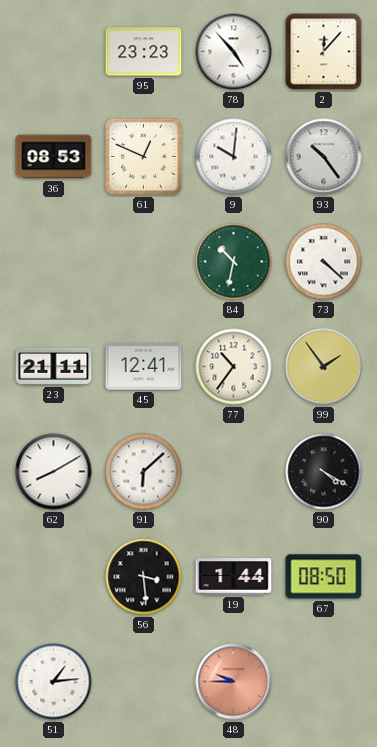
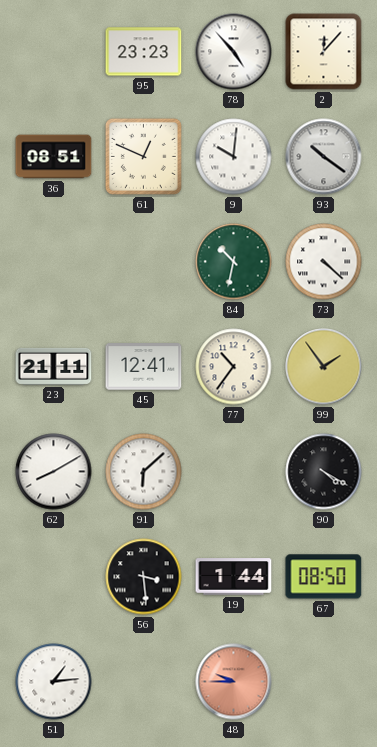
36: 08:53 -> 08:51 (54, 157)
93: 10:24 -> 10:21 (324, 157)
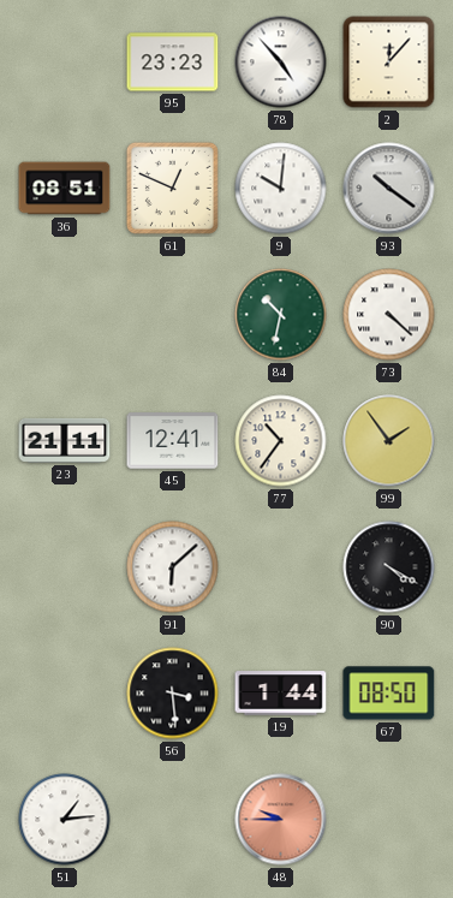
62: 8:10 -> none (54, 472)
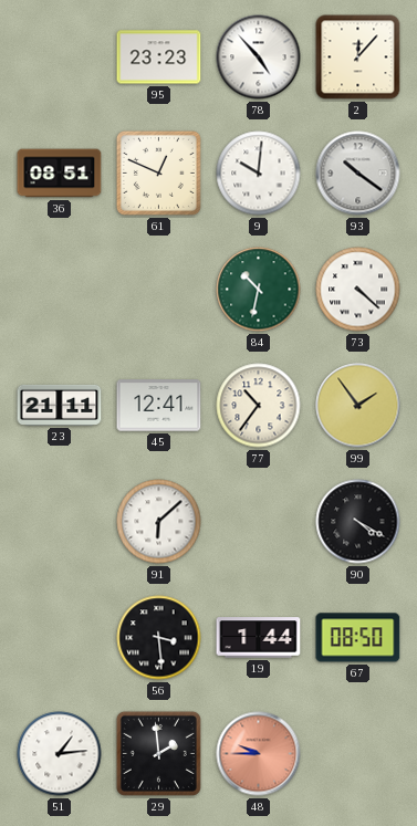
29: none -> 1:59 (158, 753)
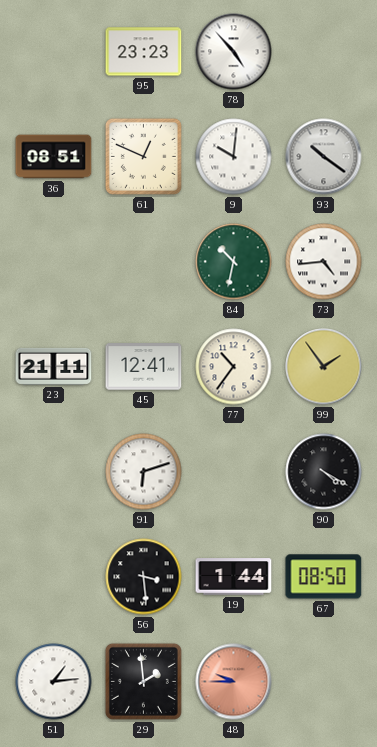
2: 12:07 -> none (358, 57)
73: 4:22 -> 4:44 (324, 262)
91: 6:08 -> 6:12 (144, 472)
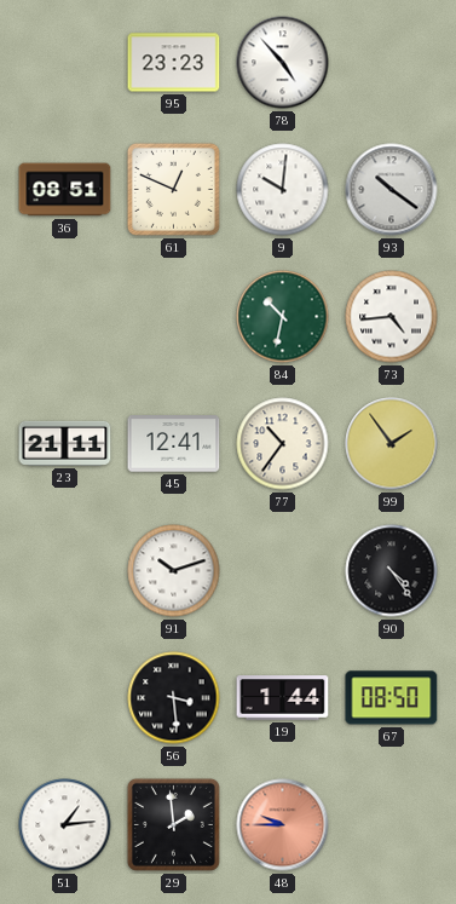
91: 6:12 -> 10:12 (174, 571)
90: 4:20 -> 4:24 (392, 571)
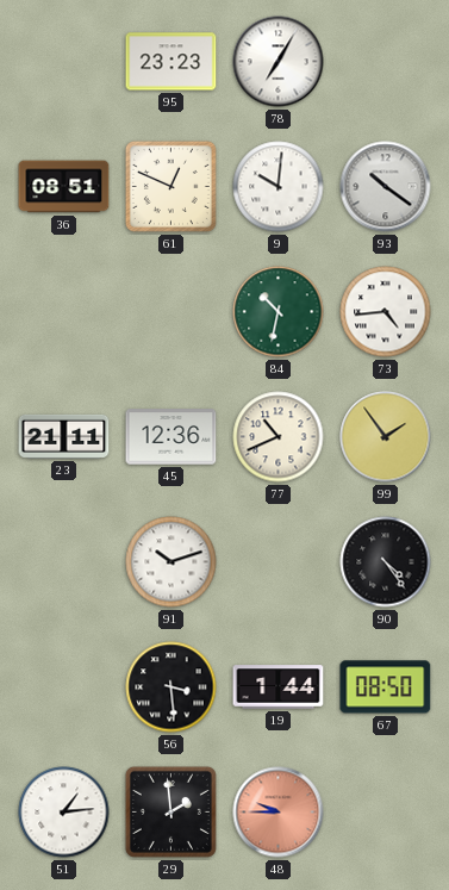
78: 4:53 -> 7:05 (279, 62)
45: 12:41 -> 12:36 (172, 437)
77: 10:36 -> 10:41 (279, 437)
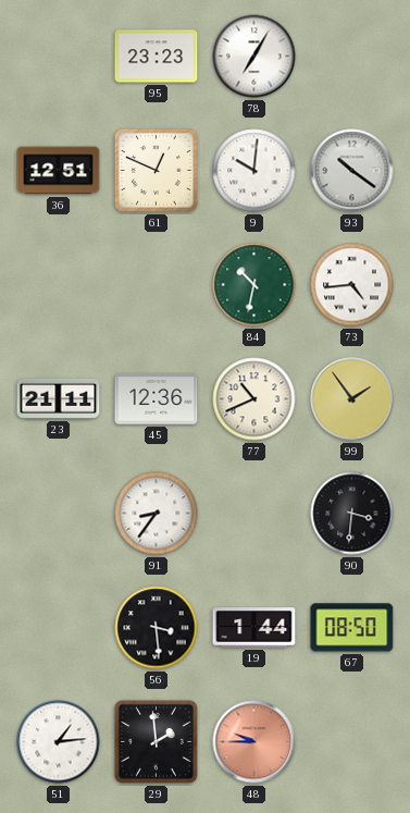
36: 08:51 -> 12:51 (59, 171)
91: 10:12 -> 8:36 (157, 514)
90: 4:24 -> 3:31 (352, 514)
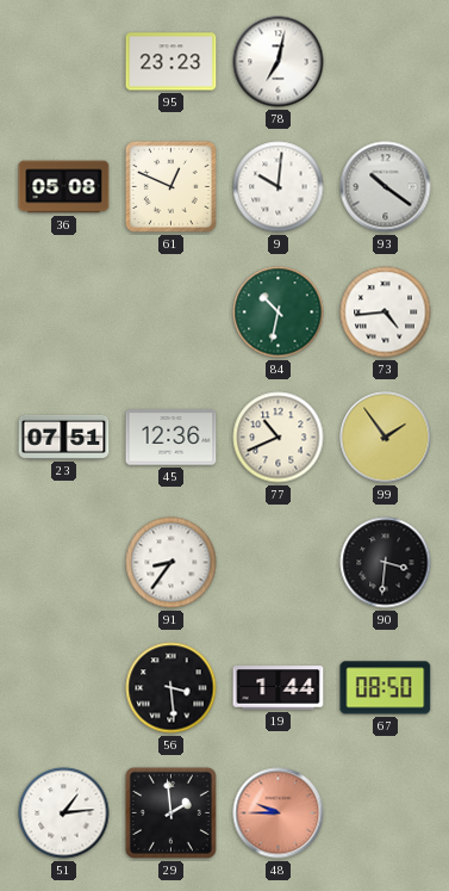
78: 7:05 -> 7:02 (279, 62)
36: 12:51 -> 05:08 (64, 187)
23: 21:11 -> 07:51 (64, 437)
